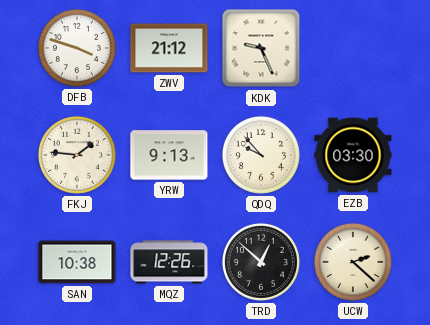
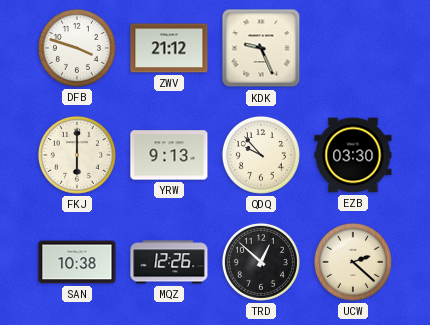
FKJ: 1:46 -> 6:00 (77, 155)
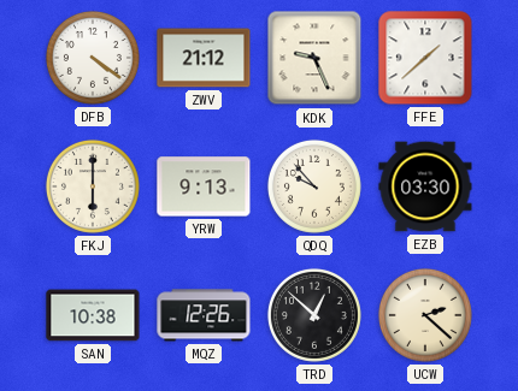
DFB: 3:48 -> 4:21 (93, 58)
FFE: none -> 1:38 (425, 58)
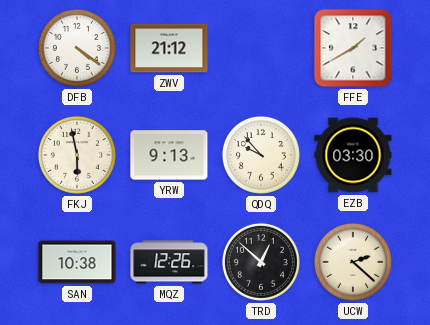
KDK: 9:26 -> none (314, 58)
FFE: 1:38 -> 1:40 (353, 48)
FKJ: 6:00 -> 5:58 (77, 155)
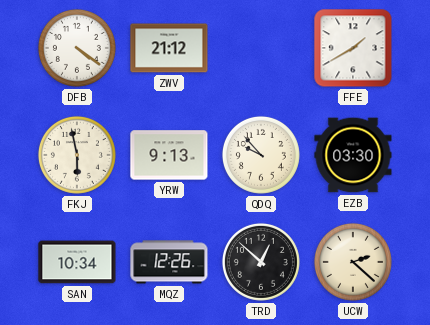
SAN: 10:38 -> 10:34 (77, 262)
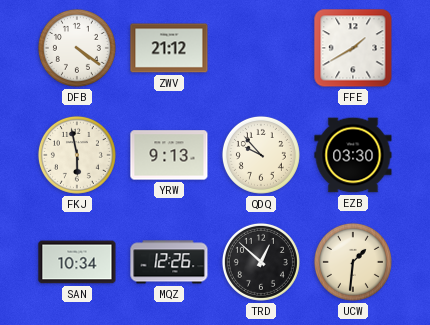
UCW: 2:22 -> 1:31 (353, 262)
